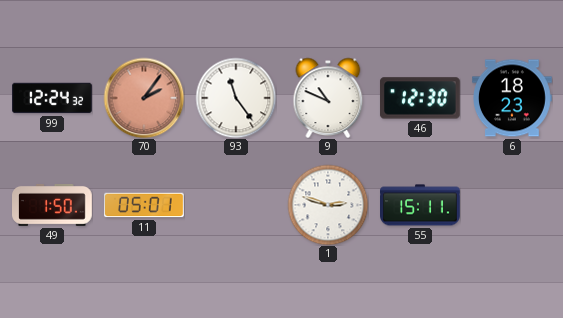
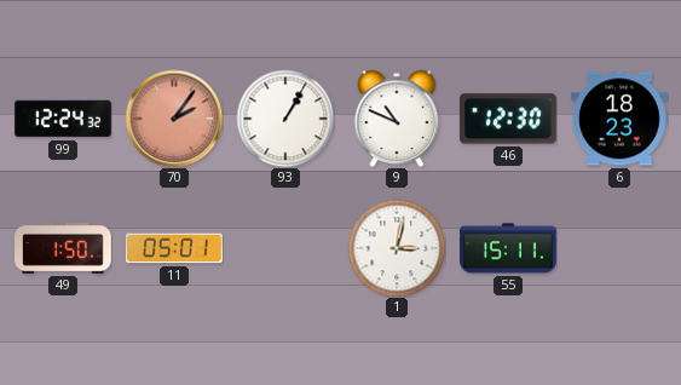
93: 11:24 -> 1:05 (285, 119)
1: 2:48 -> 3:02 (397, 248)
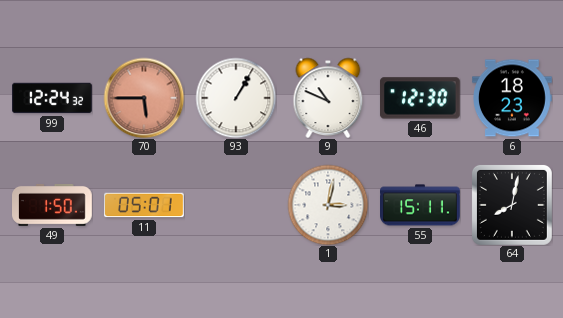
70: 2:06 -> 5:45 (144, 98)
64: none -> 8:02 (512, 205)
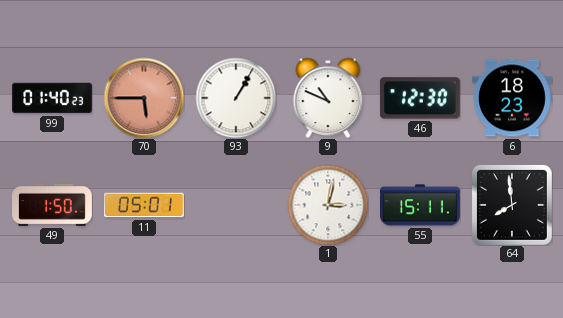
99: 12:24 -> 01:40 (52, 98)
64: 8:02 -> 7:59 (512, 205)
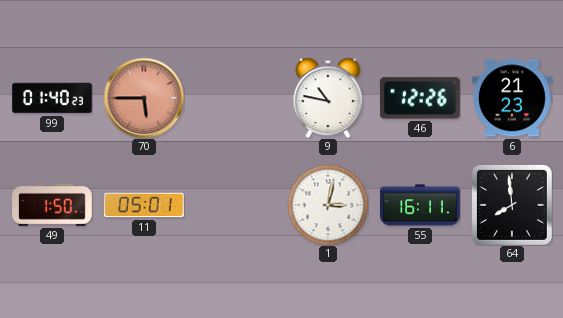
93: 1:05 -> none (236, 98)
9: 10:49 -> 10:47 (328, 98)
46: 12:30 -> 12:26 (420, 98)
6: 18:23 -> 21:23 (513, 98)
55: 15:11 -> 16:11 (421, 205)
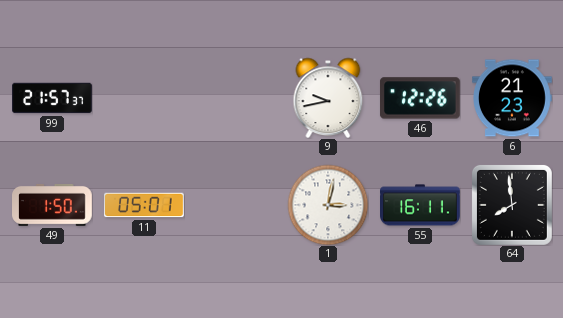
99: 01:40 -> 21:57 (52, 98)
70: 5:45 -> none (144, 98)
9: 10:47 -> 9:43 (328, 98)
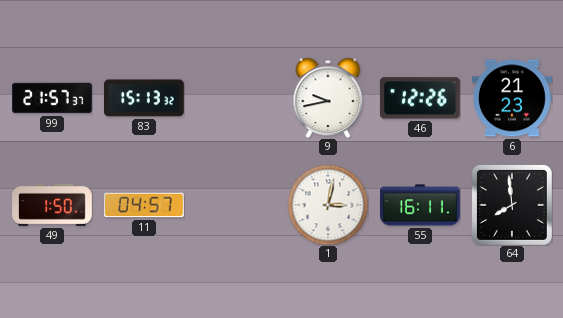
83: none -> 15:13 (144, 98)
11: 05:01 -> 04:57 (145, 205)
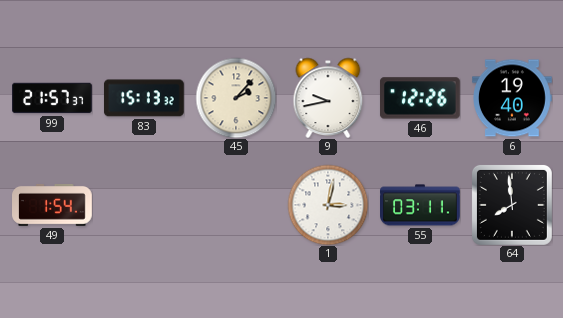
45: none -> 2:07 (236, 98)
6: 21:23 -> 19:40 (513, 98)
49: 1:50 -> 1:54 (53, 205)
11: 04:57 -> none (145, 205)
55: 16:11 -> 03:11 (421, 205)
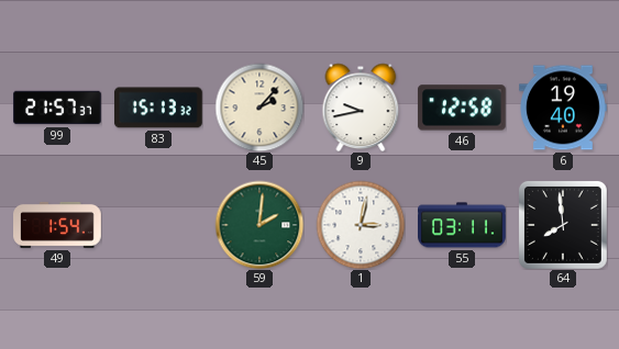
46: 12:26 -> 12:58 (462, 108)
59: none -> 2:01 (259, 225)
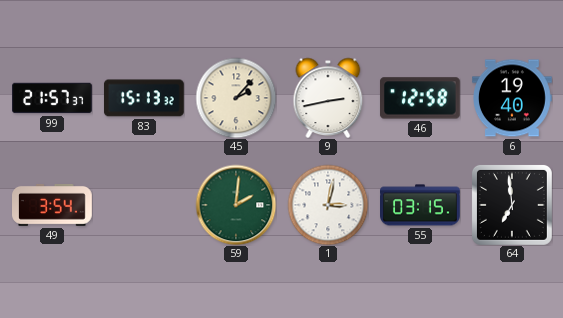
9: 9:43 -> 2:43 (328, 98)
49: 1:54 -> 3:54 (53, 205)
55: 03:11 -> 03:15 (421, 205)
64: 7:59 -> 6:59 (512, 205)
